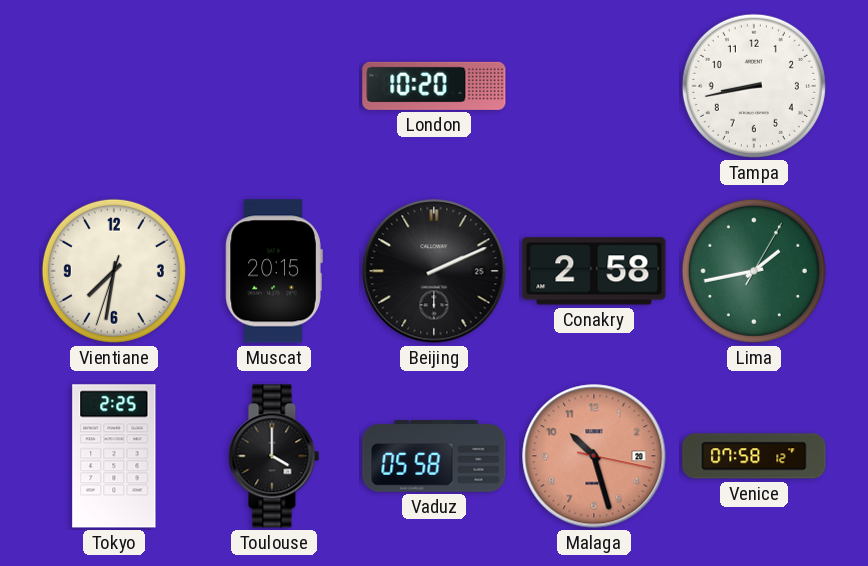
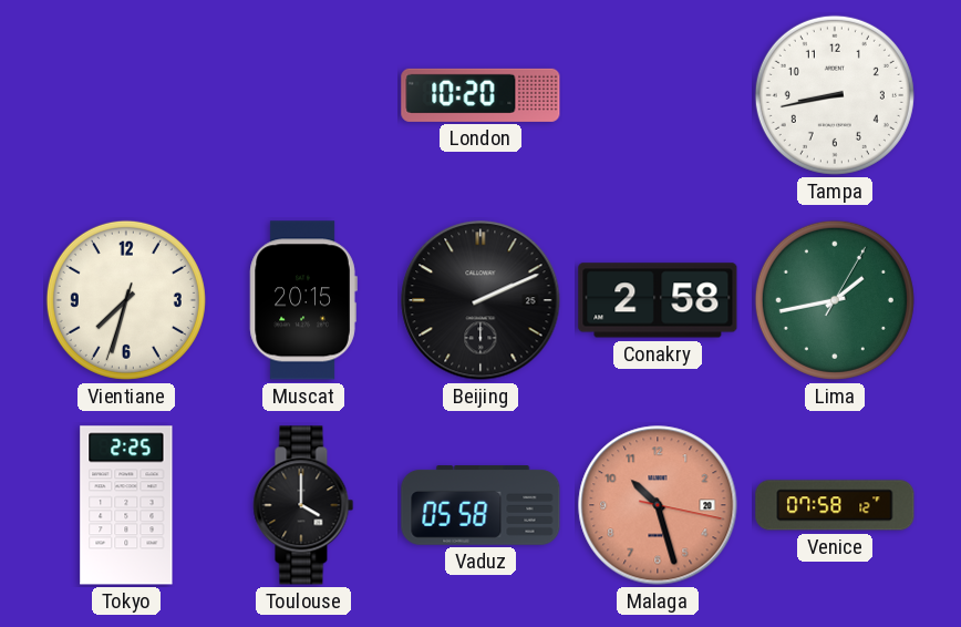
Vientiane: 7:31 -> 7:32 (126, 300)
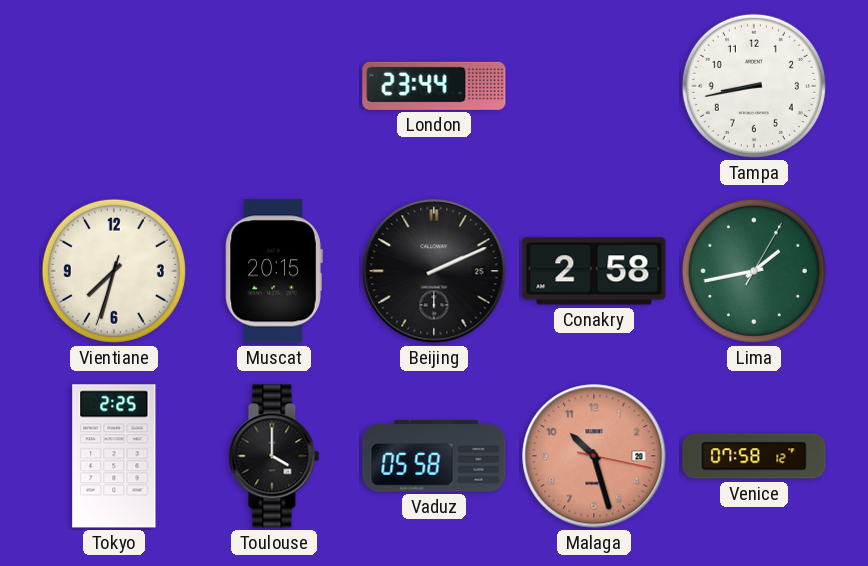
London: 10:20 -> 23:44 (434, 86)
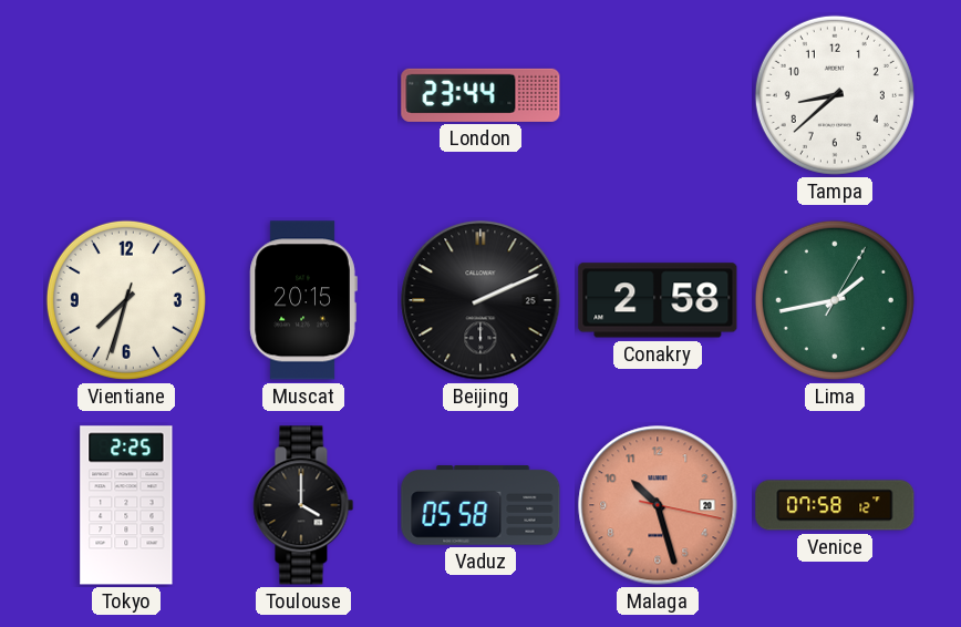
Tampa: 8:43 -> 8:38 (835, 95)
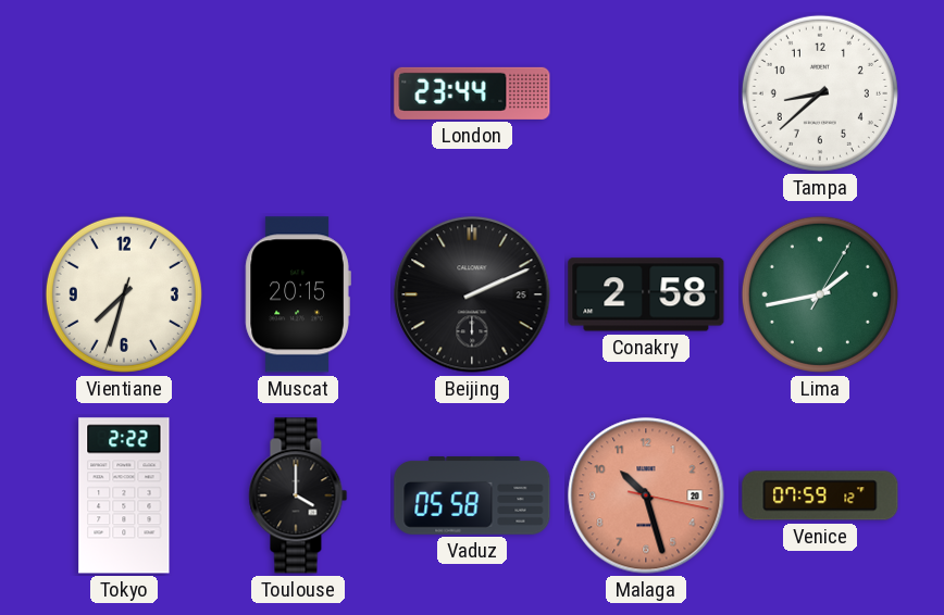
Tokyo: 2:25 -> 2:22 (124, 495)
Venice: 07:58 -> 07:59 (820, 495)
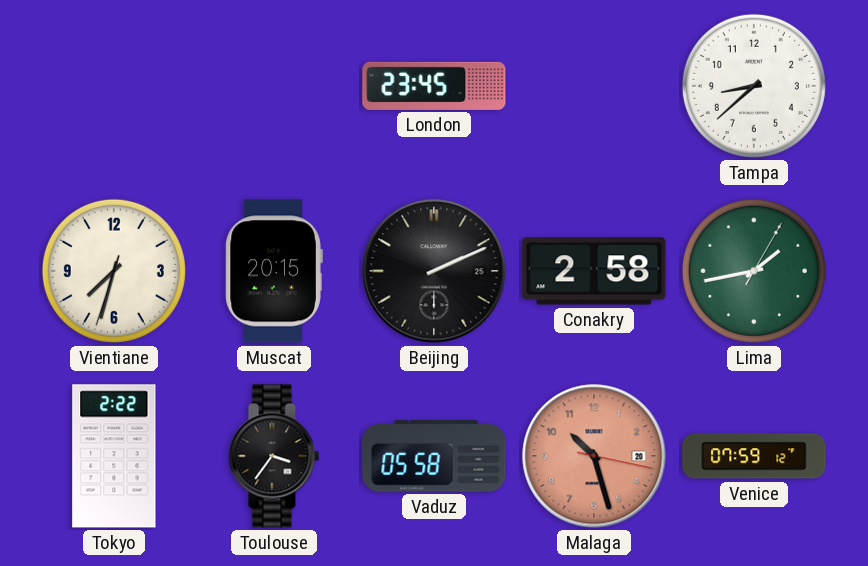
London: 23:44 -> 23:45 (434, 86)
Toulouse: 4:00 -> 3:36 (274, 456)
